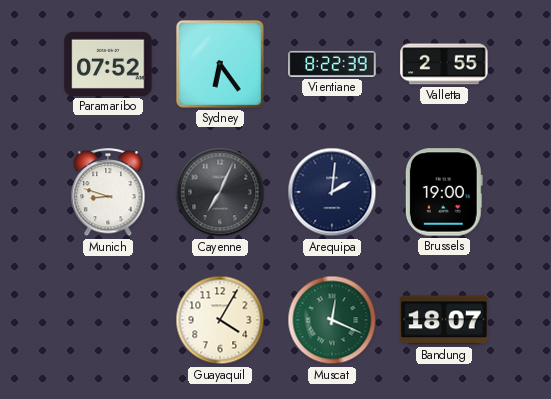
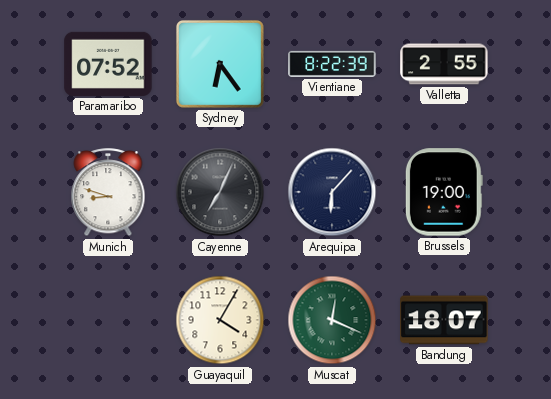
Arequipa: 2:01 -> 6:07 (332, 192)
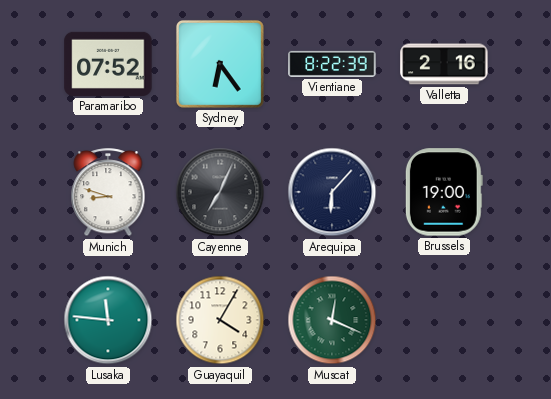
Valletta: 2:55 -> 2:16 (444, 64)
Lusaka: none -> 11:46 (108, 320)
Bandung: 18:07 -> none (444, 320)
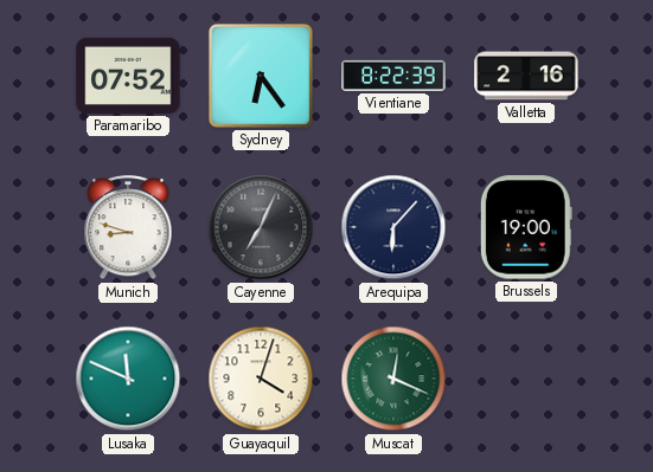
Lusaka: 11:46 -> 11:49 (128, 379)
Guayaquil: 4:05 -> 4:03 (261, 379)
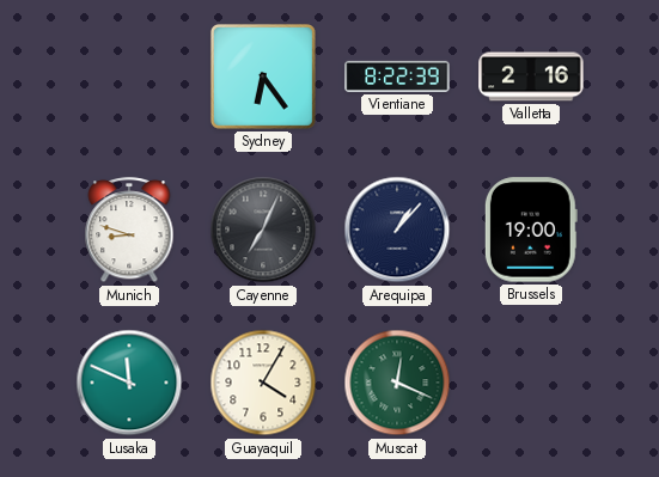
Paramaribo: 07:52 -> none (128, 76)
Arequipa: 6:07 -> 1:07 (397, 230)
Guayaquil: 4:03 -> 4:05 (263, 383)
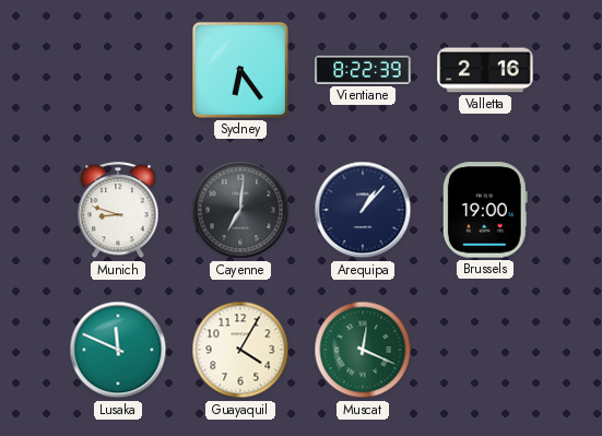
Cayenne: 7:04 -> 7:01 (240, 210)
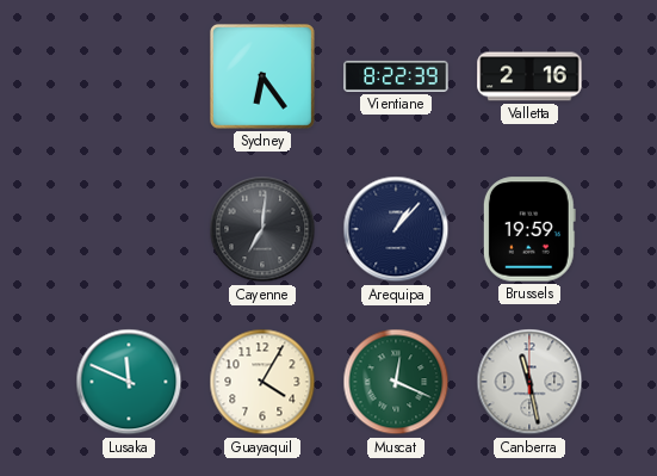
Munich: 8:48 -> none (118, 211)
Brussels: 19:00 -> 19:59 (529, 229)
Canberra: none -> 11:28 (529, 382)
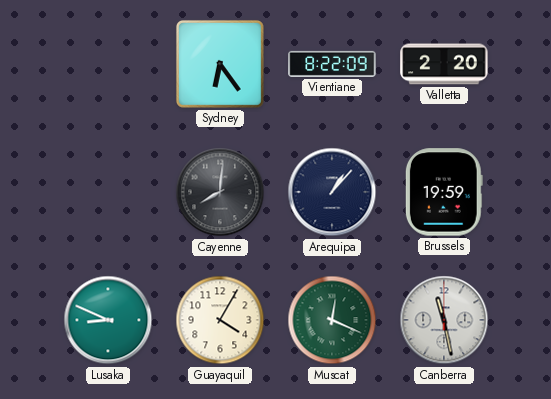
Vientiane: 8:22:39 -> 8:22:09 (332, 64)
Valletta: 2:16 -> 2:20 (444, 64)
Cayenne: 7:01 -> 8:01 (220, 192)
Lusaka: 11:49 -> 8:49 (108, 320)
